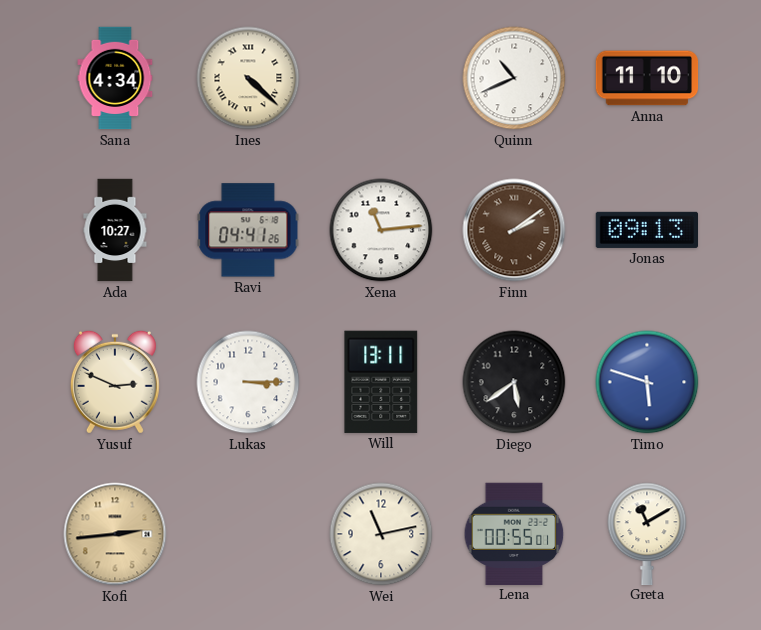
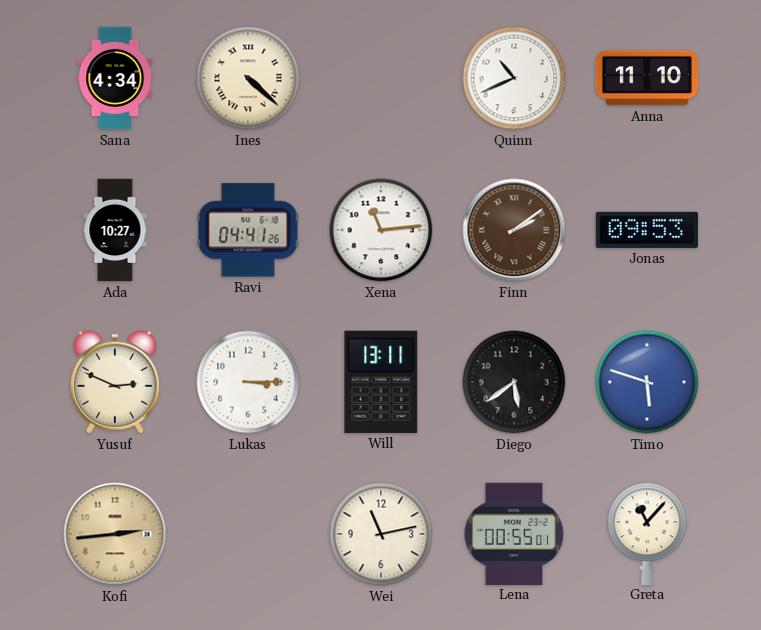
Jonas: 09:13 -> 09:53 (646, 230)
Greta: 11:10 -> 11:07 (647, 533)
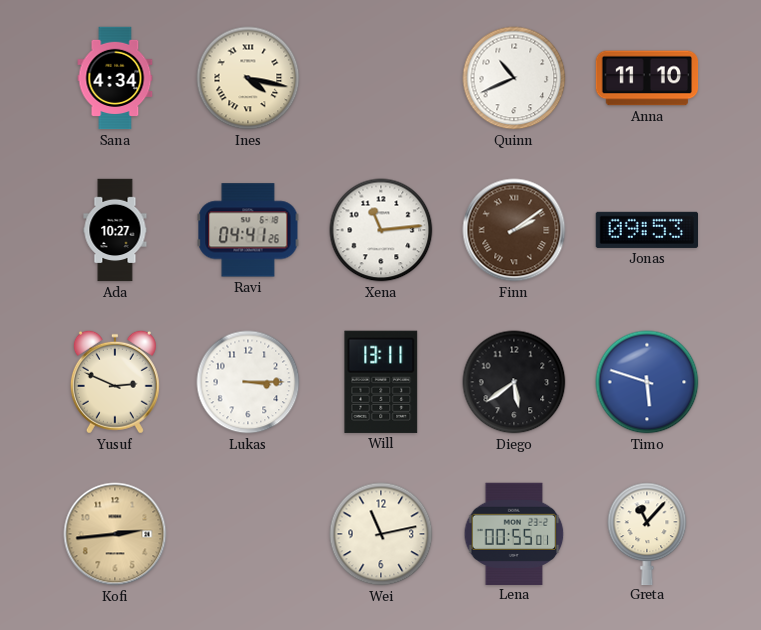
Ines: 4:22 -> 4:17 (248, 78)
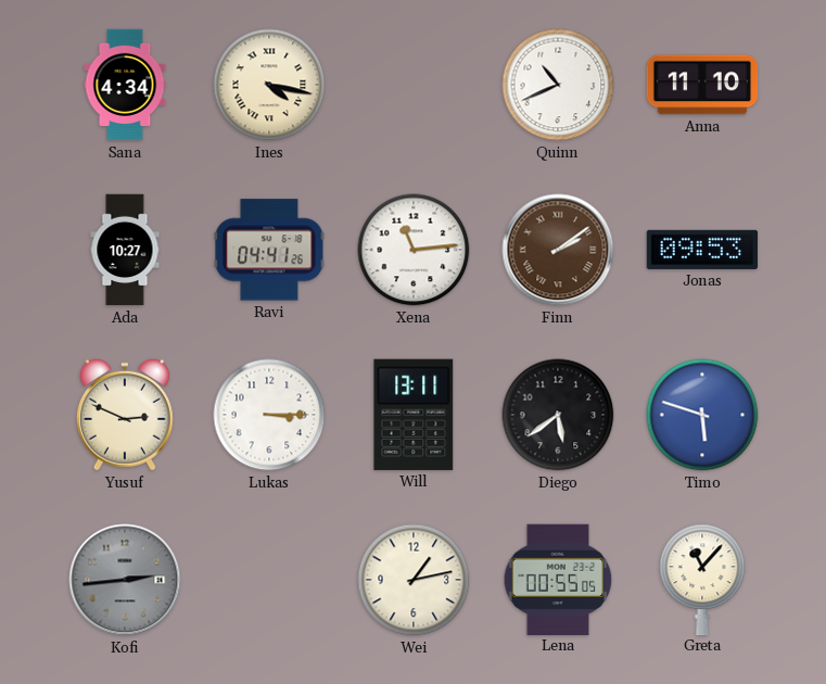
Kofi dial: champagne -> grey (125, 580)
Wei: 11:13 -> 1:13 (414, 580)
Lena: 00:55:01 -> 00:55:05 (558, 579)
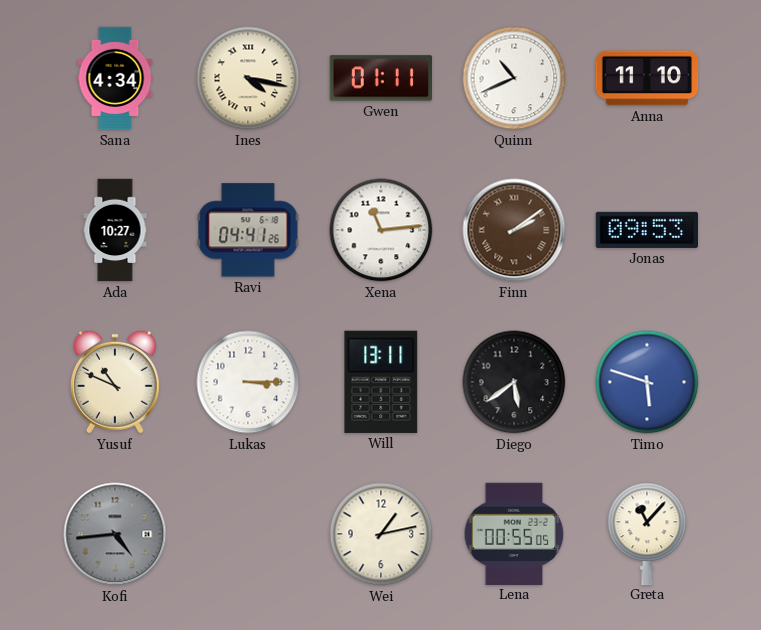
Gwen: none -> 01:11 (380, 78)
Yusuf: 2:49 -> 10:49 (115, 382)
Kofi: 2:44 -> 4:44 (115, 534)
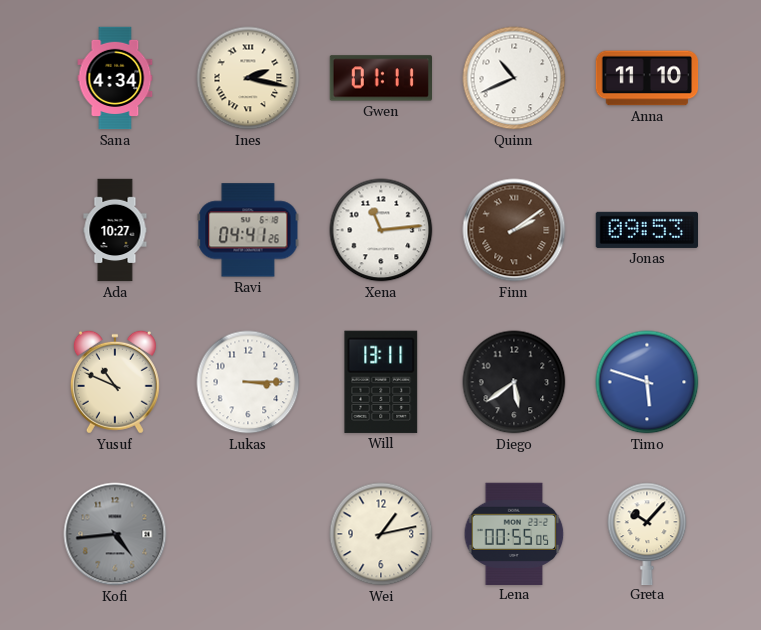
Ines: 4:17 -> 2:17 (248, 78)
Greta: 11:07 -> 10:07 (647, 533)
